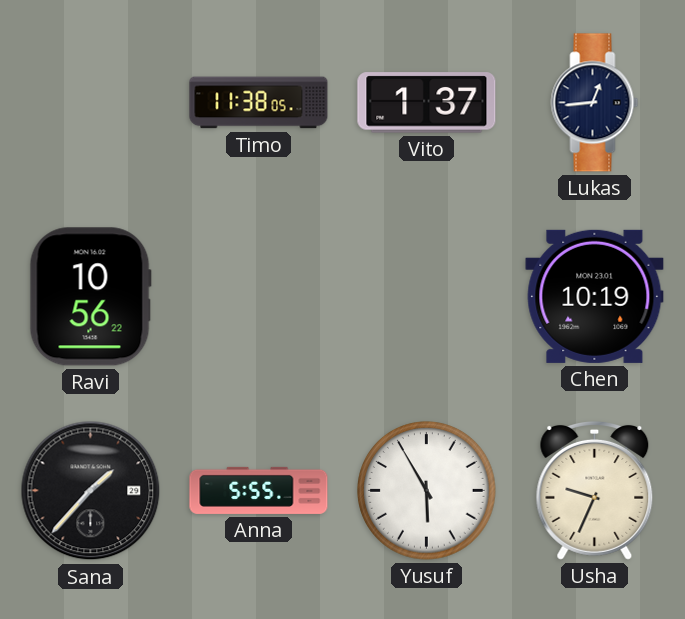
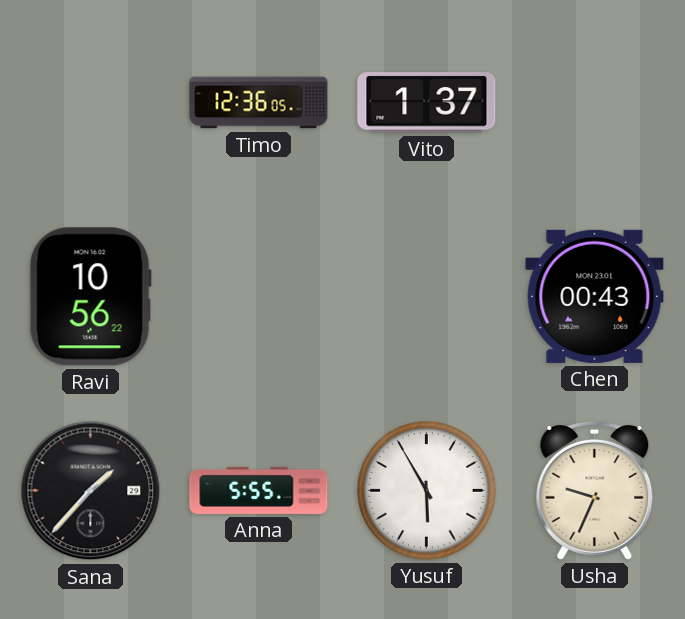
Timo: 11:38 -> 12:36 (259, 103)
Lukas: 12:44 -> none (595, 103)
Chen: 10:19 -> 00:43 (595, 296)
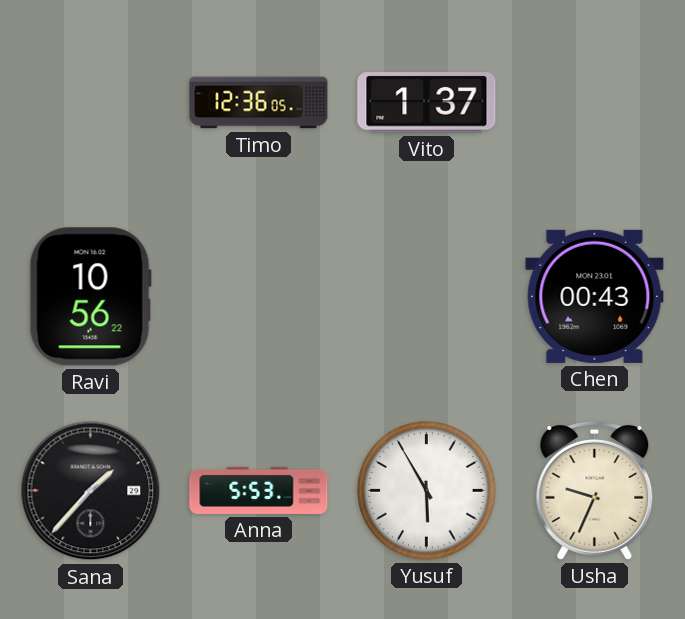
Anna: 5:55 -> 5:53 (259, 490)
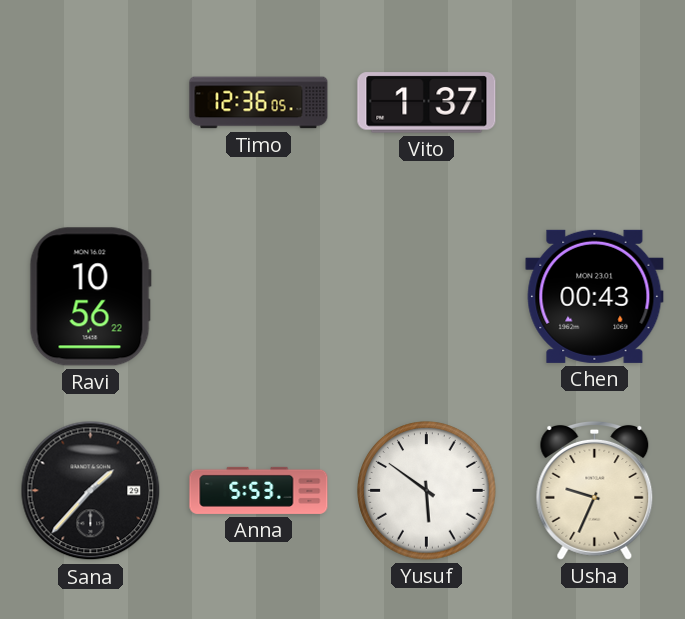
Yusuf: 5:55 -> 5:51 (427, 491)
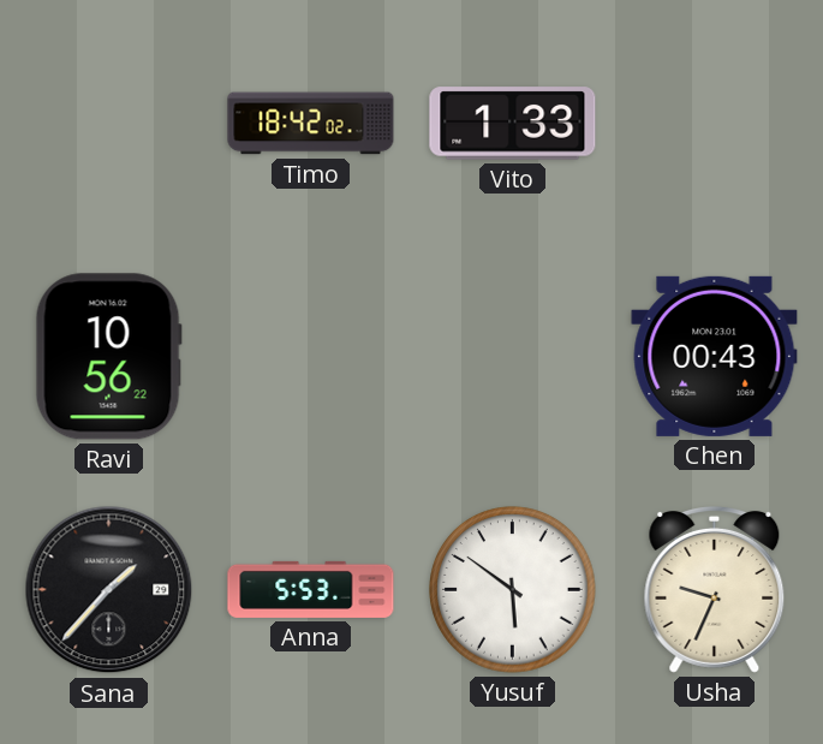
Timo: 12:36 -> 18:42 (311, 124)
Vito: 1:37 -> 1:33 (513, 124)
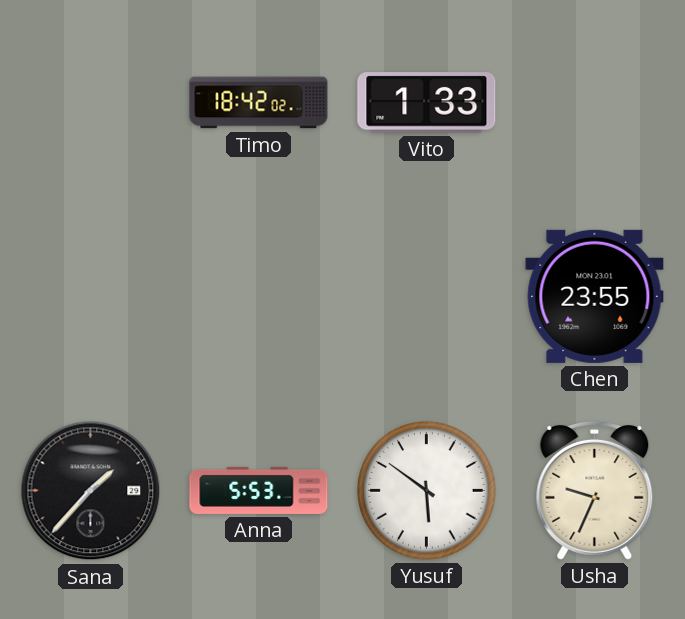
Ravi: 10:56 -> none (108, 357)
Chen: 00:43 -> 23:55 (595, 296)
